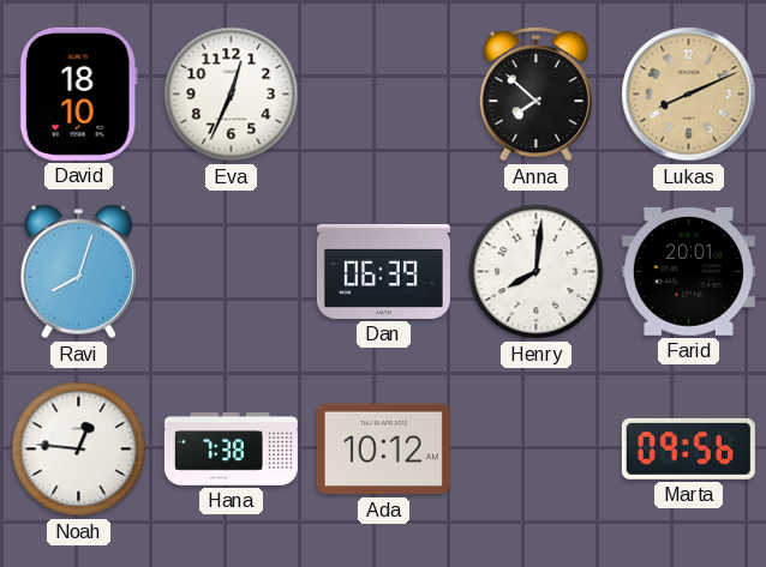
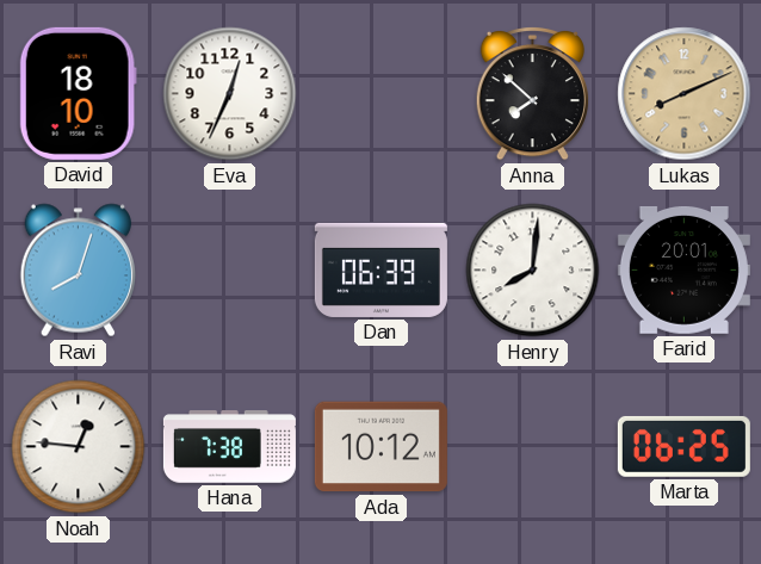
Marta: 09:56 -> 06:25 (683, 446)
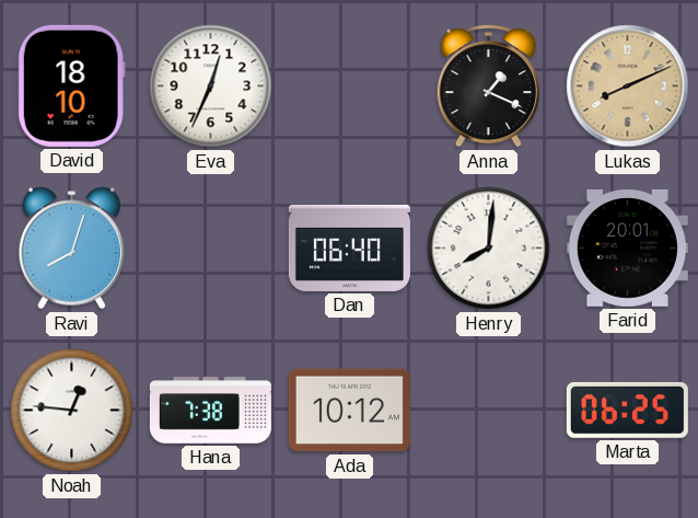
Anna: 7:52 -> 1:19 (488, 85)
Dan: 06:39 -> 06:40 (349, 248)
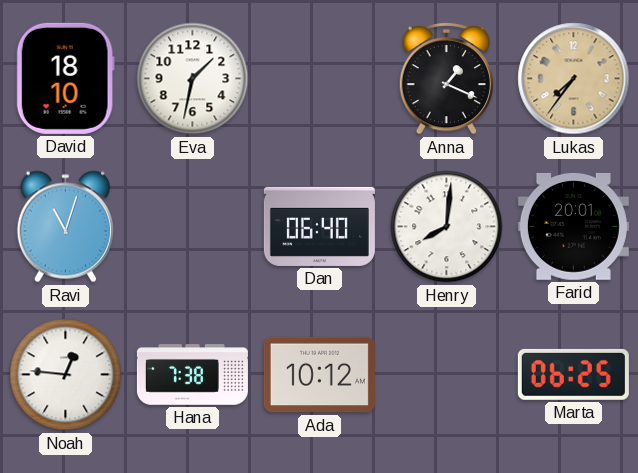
Eva: 12:34 -> 1:32 (193, 79)
Lukas: 8:11 -> 7:36 (574, 79)
Ravi: 8:03 -> 11:03 (65, 227)
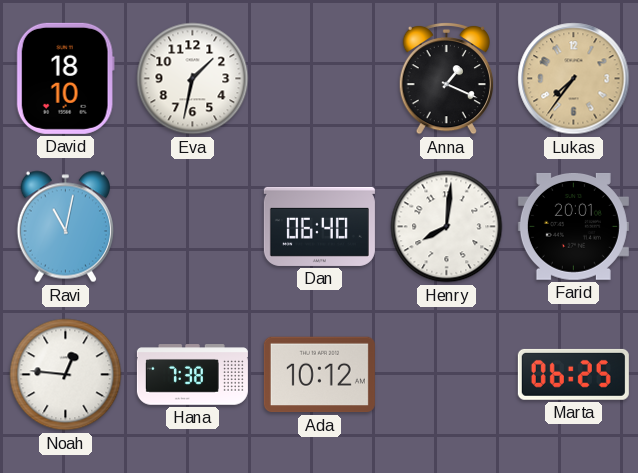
Ravi: 11:03 -> 11:02 (65, 227)
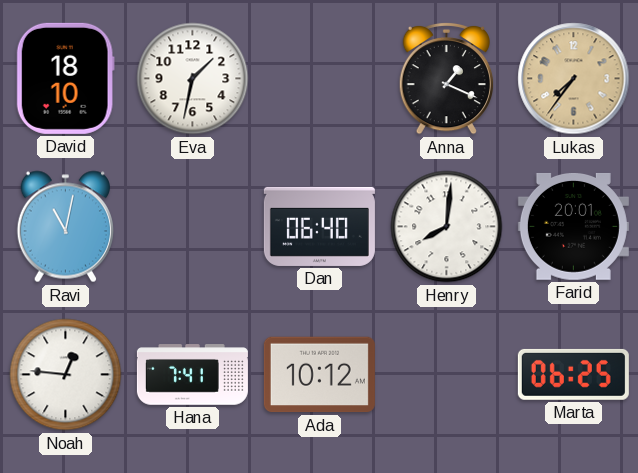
Hana: 7:38 -> 7:41 (192, 375)
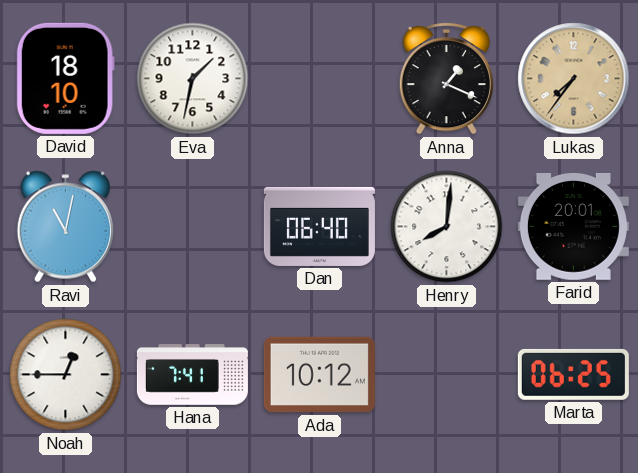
Noah: 12:46 -> 12:45 (66, 375)
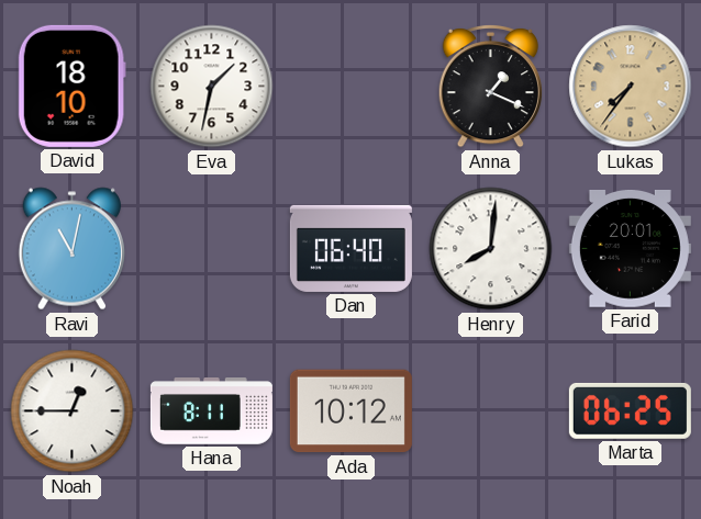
Hana: 7:41 -> 8:11 (211, 411)
